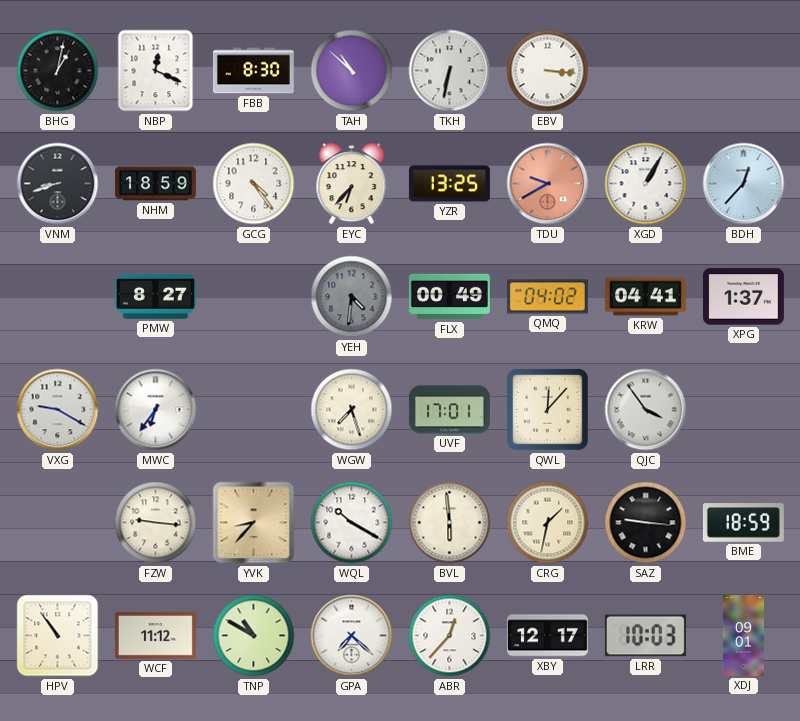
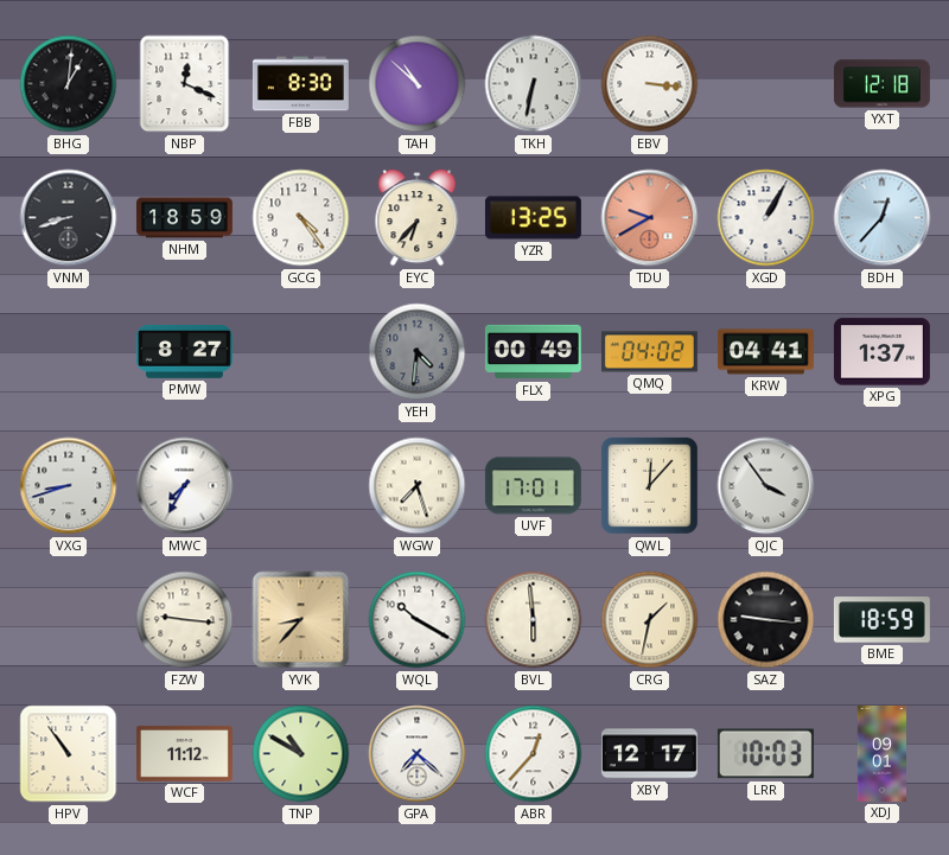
BHG: 1:02 -> 1:01 (69, 84)
YXT: none -> 12:18 (881, 84)
VXG: 9:20 -> 8:42 (69, 486)
MWC: 6:36 -> 7:35 (185, 486)
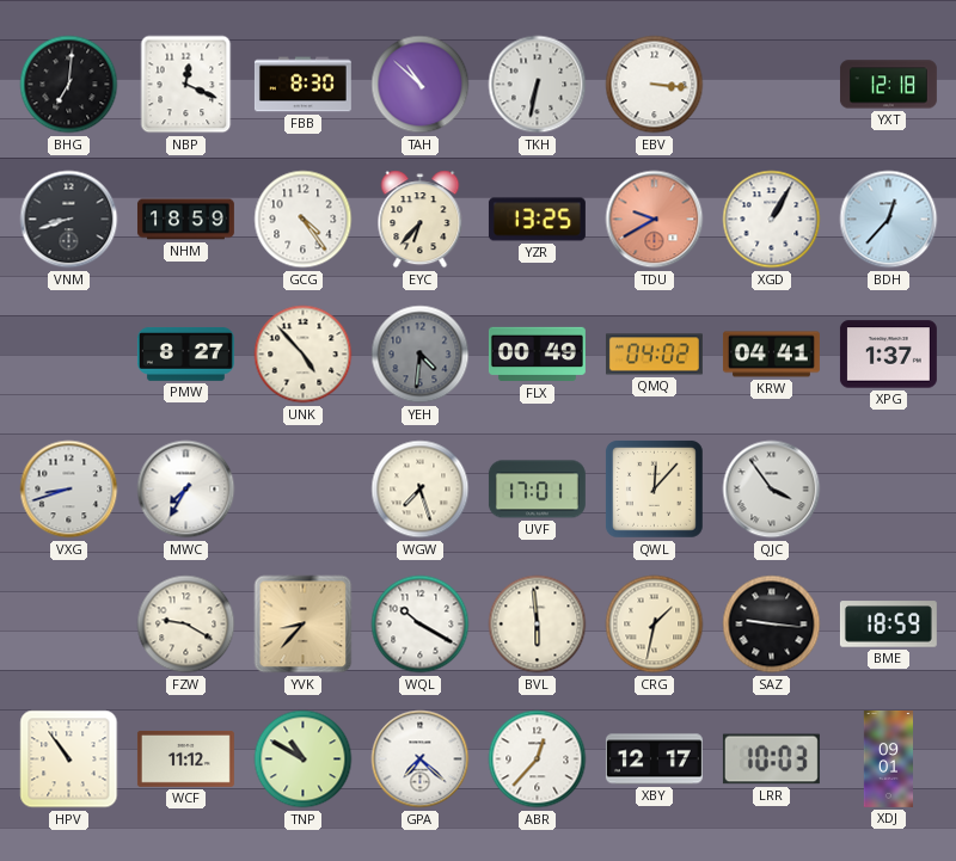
BHG: 1:01 -> 7:01 (69, 85)
UNK: none -> 4:53 (304, 355)
FZW: 9:16 -> 9:20 (186, 625)
